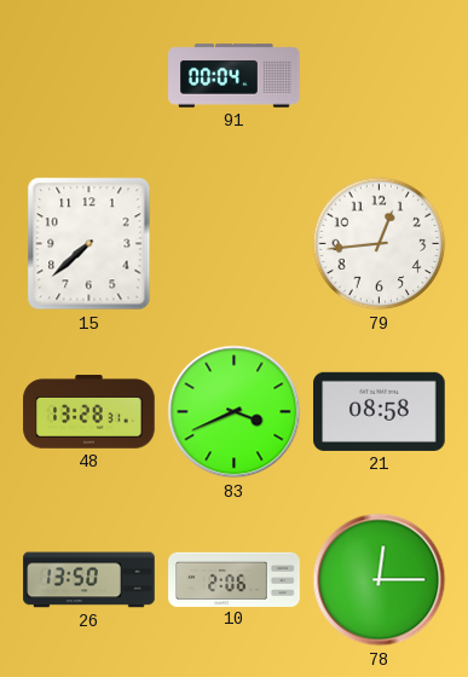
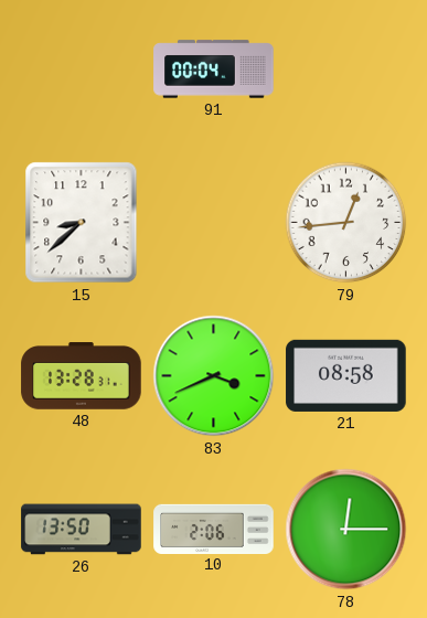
15: 7:38 -> 8:38 (82, 223)
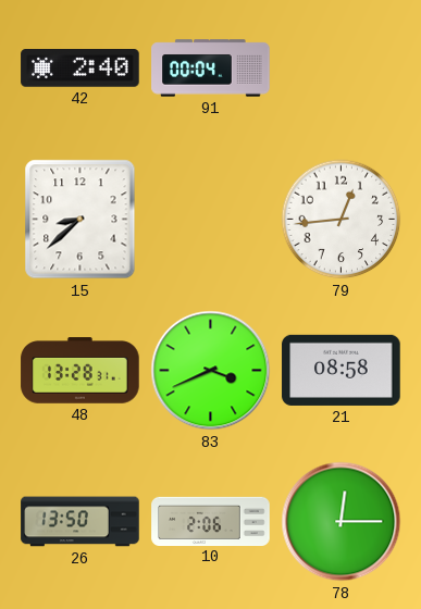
42: none -> 2:40 (81, 69)
